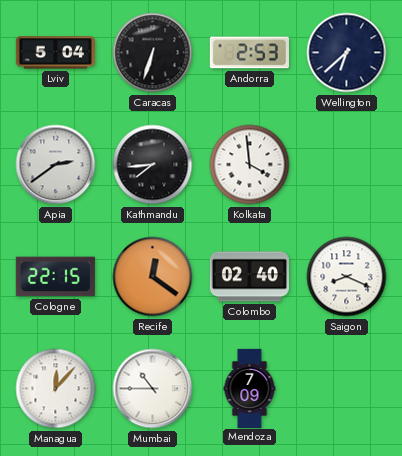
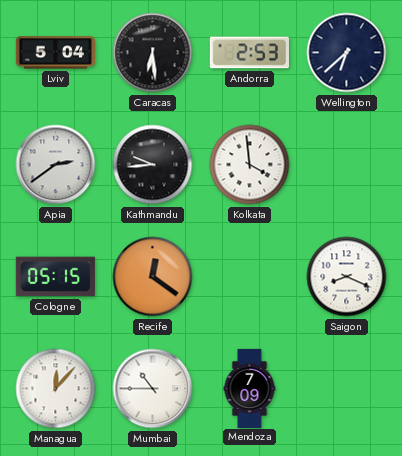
Caracas: 6:33 -> 6:29 (153, 53)
Kathmandu: 7:44 -> 9:44 (153, 165)
Cologne: 22:15 -> 05:15 (55, 277)
Colombo: 02:40 -> none (249, 277)
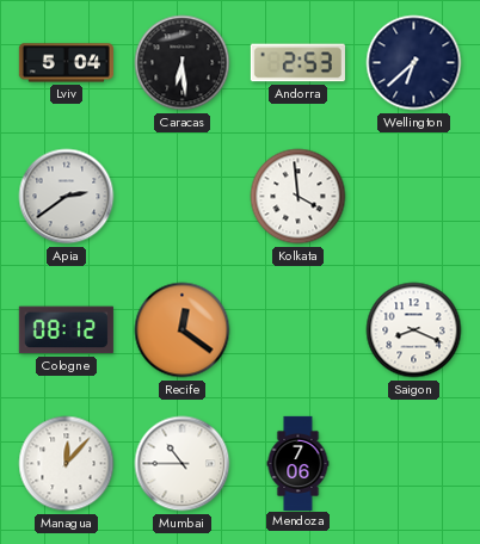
Kathmandu: 9:44 -> none (153, 165)
Cologne: 05:15 -> 08:12 (66, 330)
Mendoza: 7:09 -> 7:06 (299, 463)
